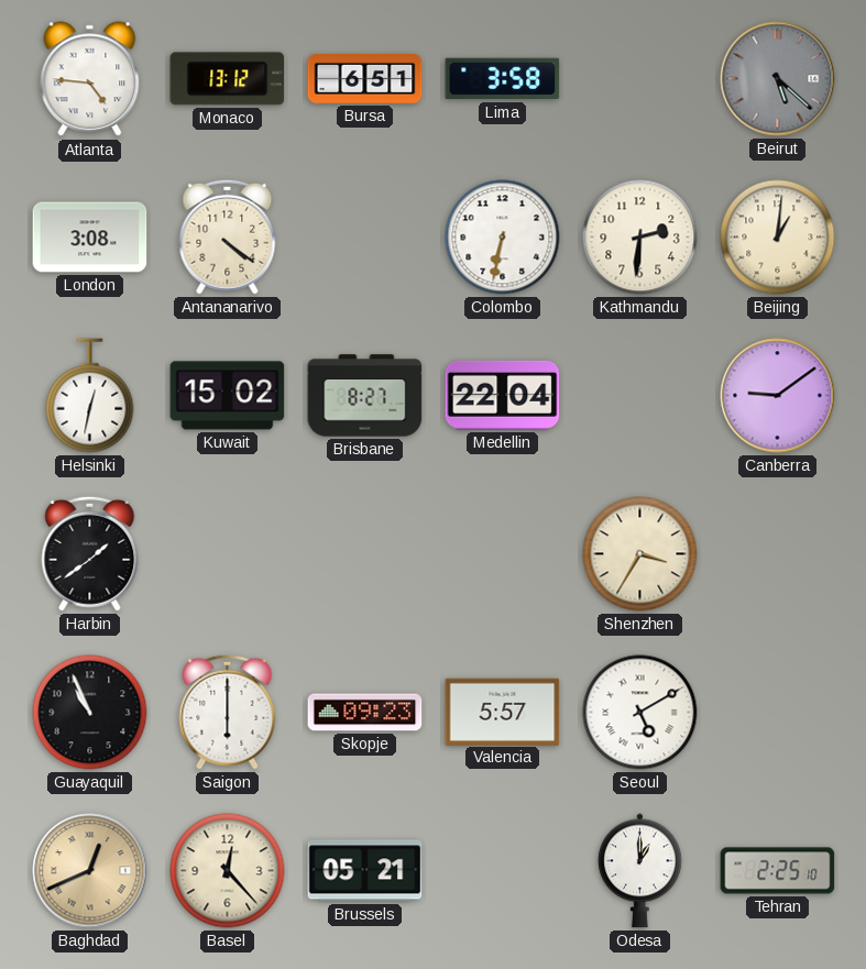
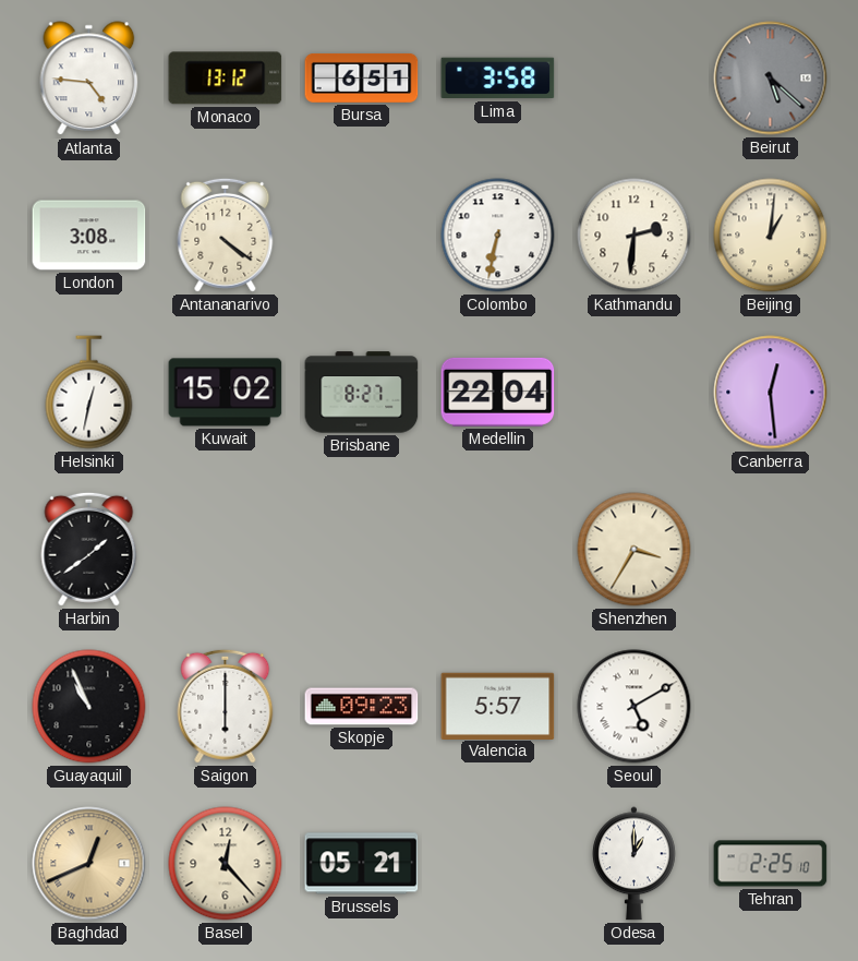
Canberra: 9:09 -> 12:29 (771, 393)
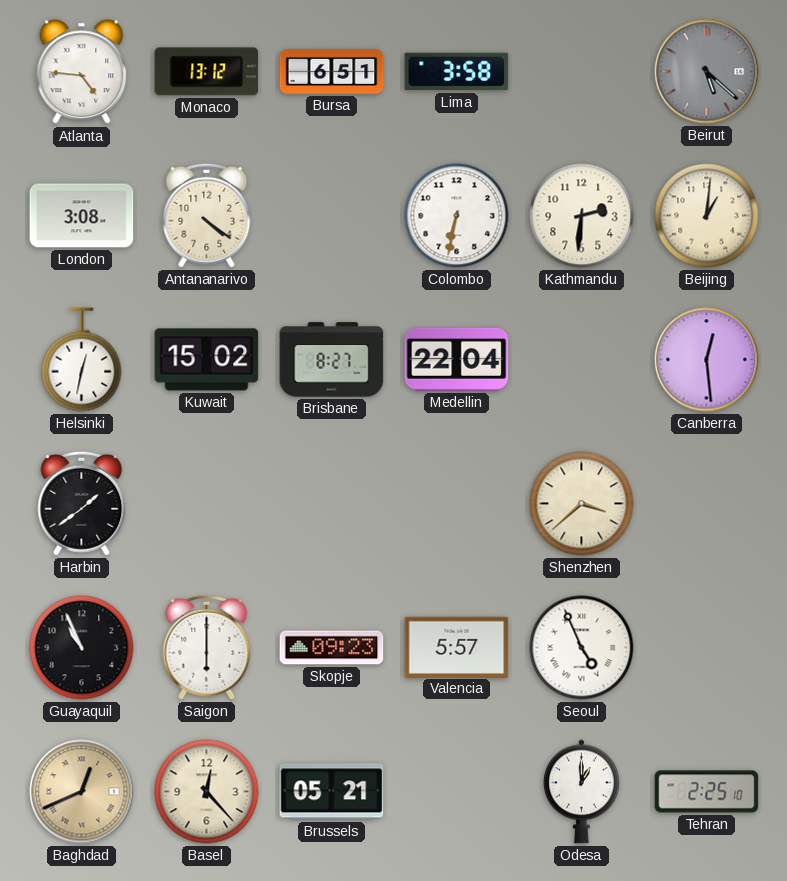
Shenzhen: 3:35 -> 3:38 (582, 504)
Seoul: 5:10 -> 4:56 (582, 648)
